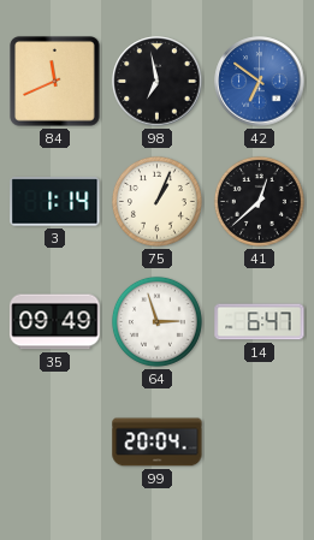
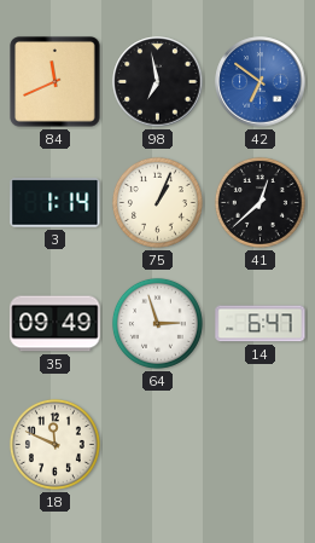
18: none -> 11:49 (54, 444)
99: 20:04 -> none (158, 443)
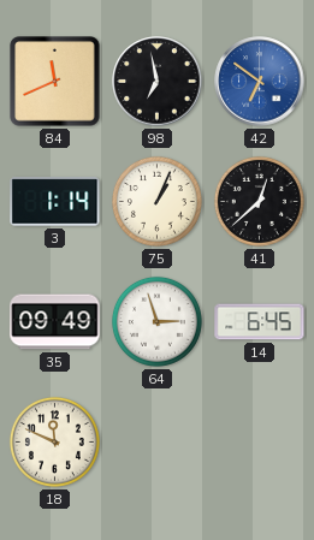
14: 6:47 -> 6:45 (260, 322)
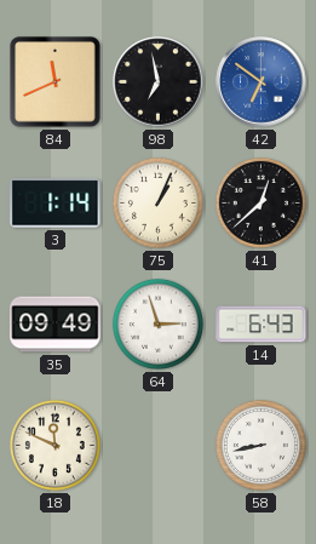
14: 6:45 -> 6:43 (262, 325)
58: none -> 8:43 (260, 445)
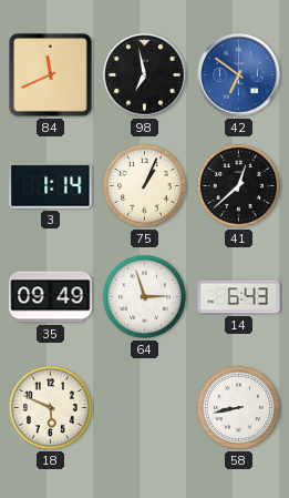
18: 11:49 -> 5:49 (50, 407)
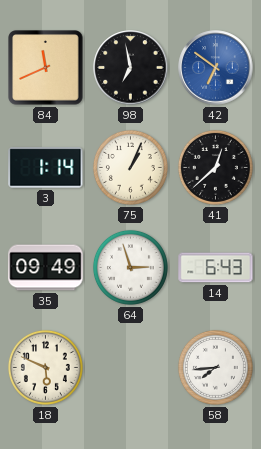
58: 8:43 -> 7:44 (215, 367)
